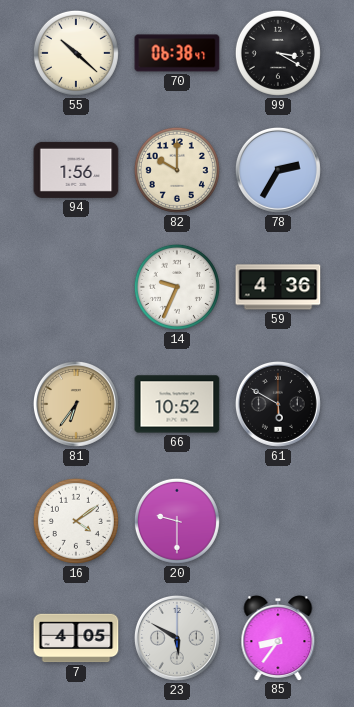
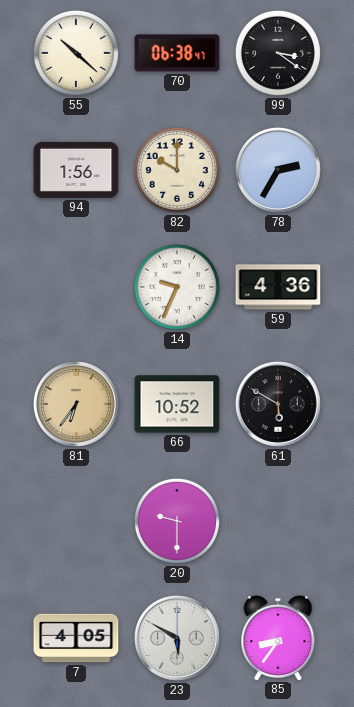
99: 3:20 -> 3:21 (278, 53)
16: 4:09 -> none (76, 521)
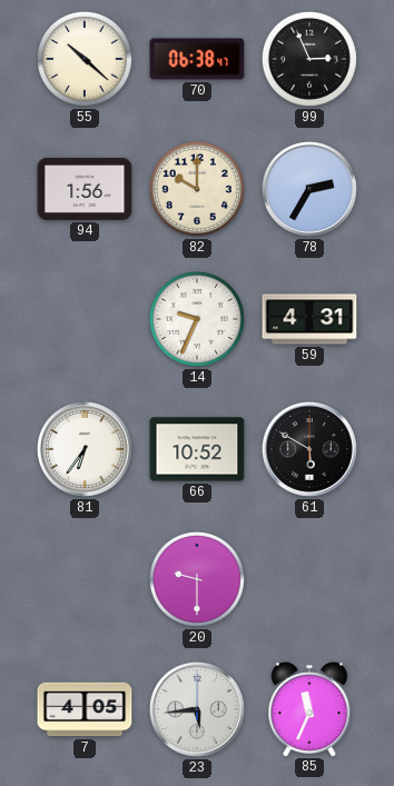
99: 3:21 -> 2:56 (309, 59)
59: 4:36 -> 4:31 (309, 319)
81 dial: champagne -> white (85, 449)
23: 5:50 -> 5:44 (197, 709)
85: 8:36 -> 11:34 (309, 709)
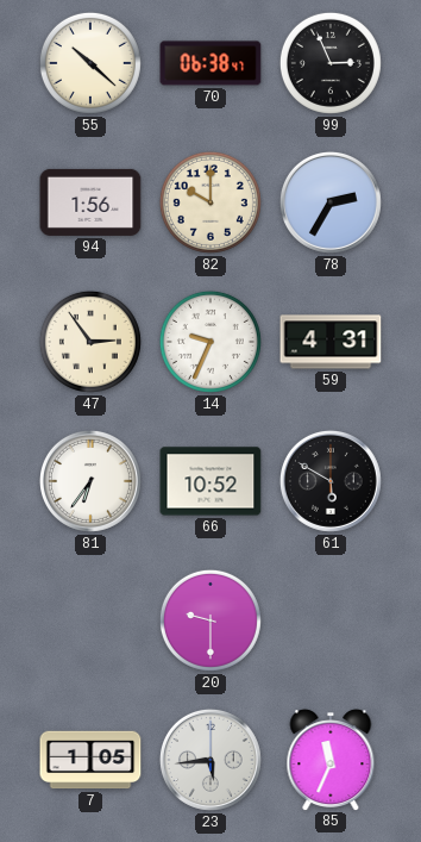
47: none -> 2:54 (90, 342)
7: 4:05 -> 1:05 (90, 760)
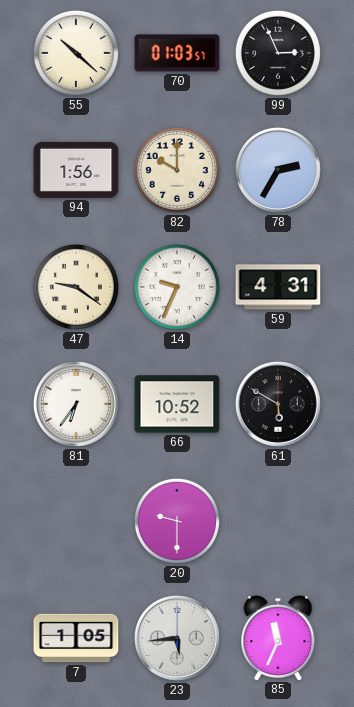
70: 06:38 -> 01:03 (177, 53)
47: 2:54 -> 9:21 (76, 287)
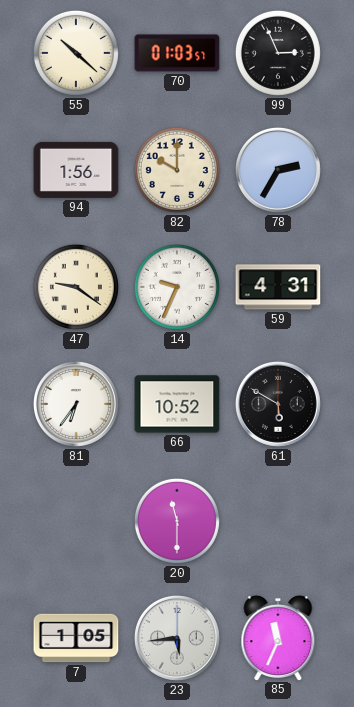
20: 9:30 -> 11:30 (177, 521)
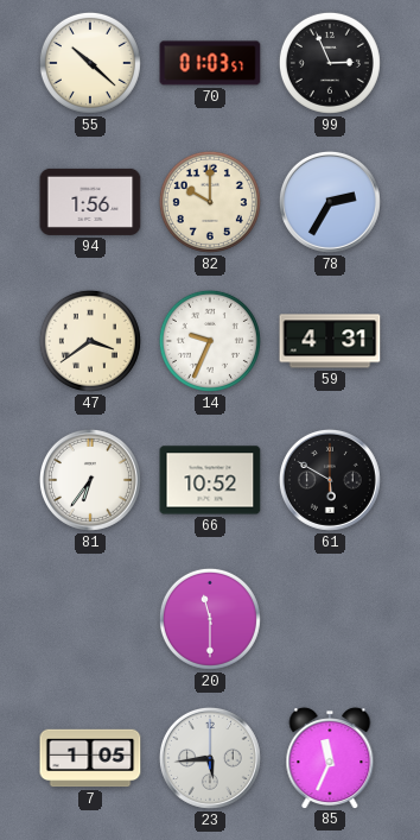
47: 9:21 -> 3:39 (90, 341)
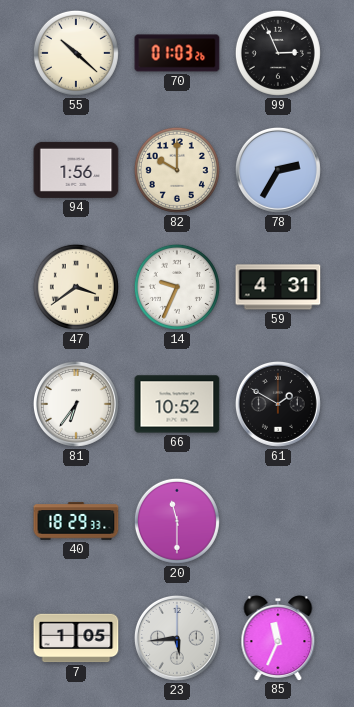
70: 01:03:57 -> 01:03:26 (177, 53)
61: 5:50 -> 1:50 (278, 404)
40: none -> 18:29 (76, 521)
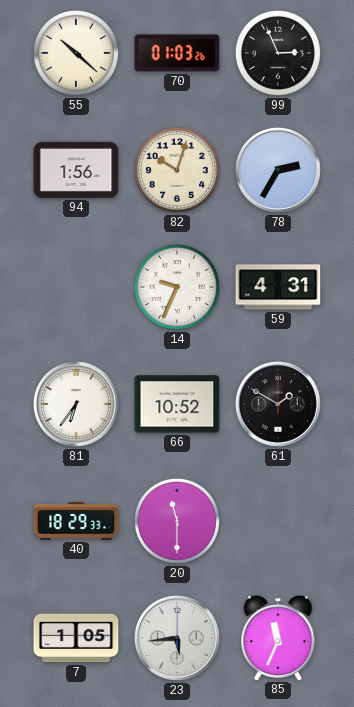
82: 10:00 -> 10:03 (177, 170)
47: 3:39 -> none (76, 287)
